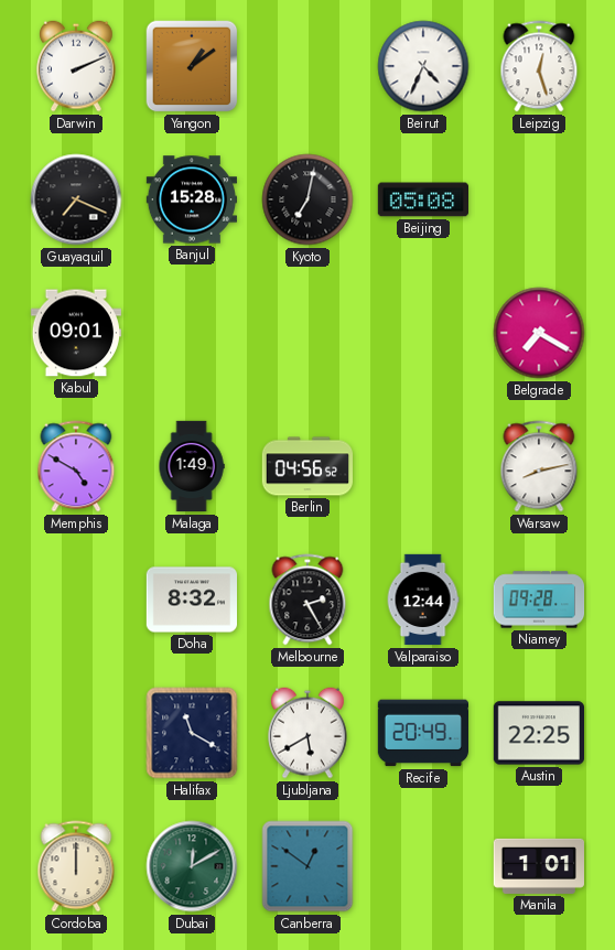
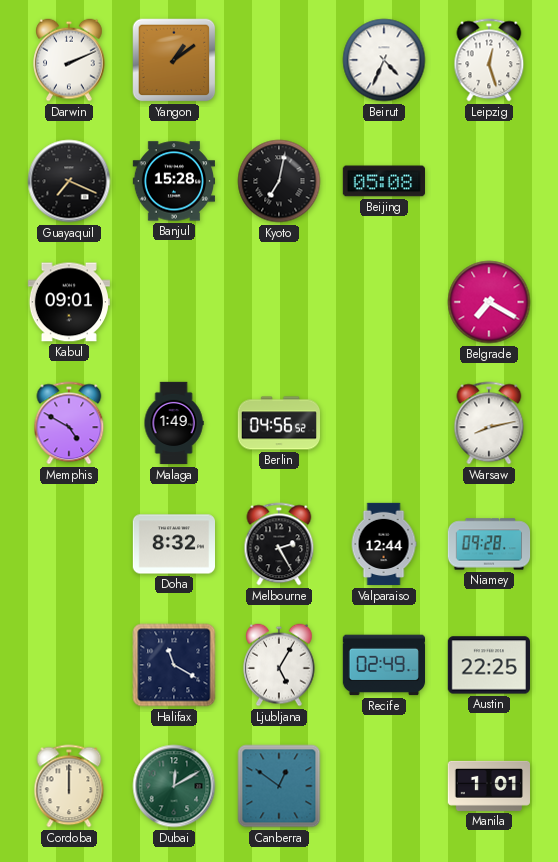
Ljubljana: 5:40 -> 5:05 (279, 665)
Recife: 20:49 -> 02:49 (383, 665)
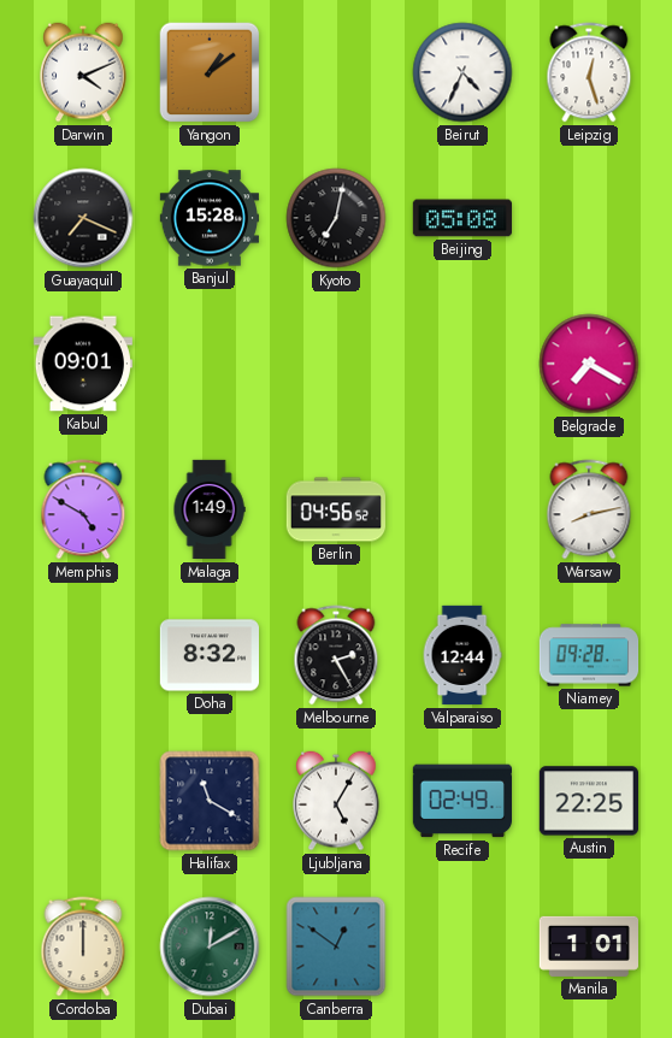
Darwin: 2:11 -> 4:11 (83, 72)
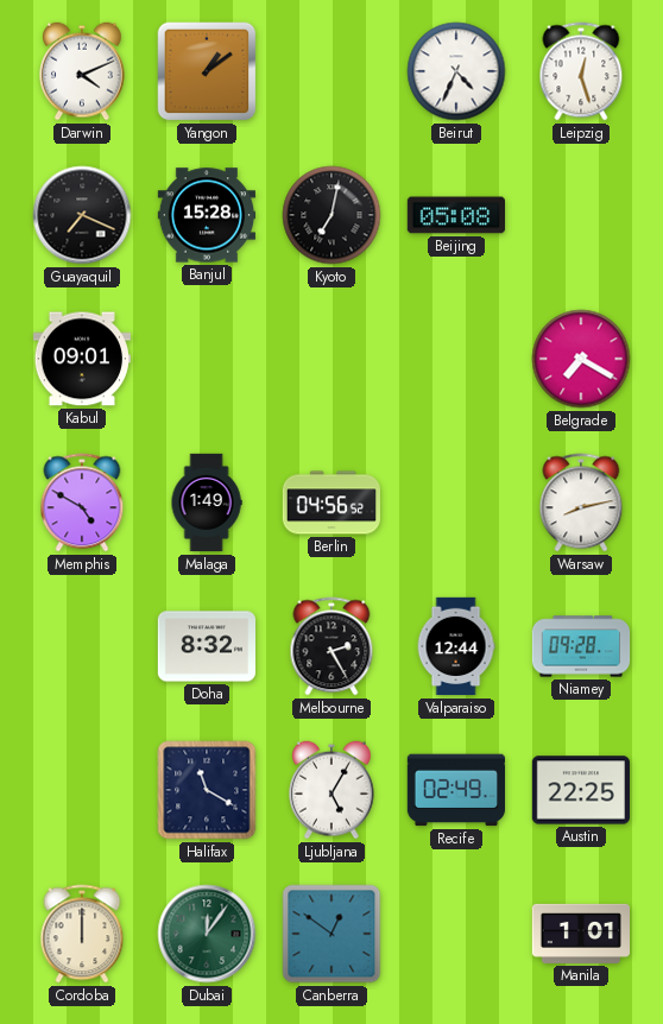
Dubai: 12:10 -> 12:06 (207, 934)
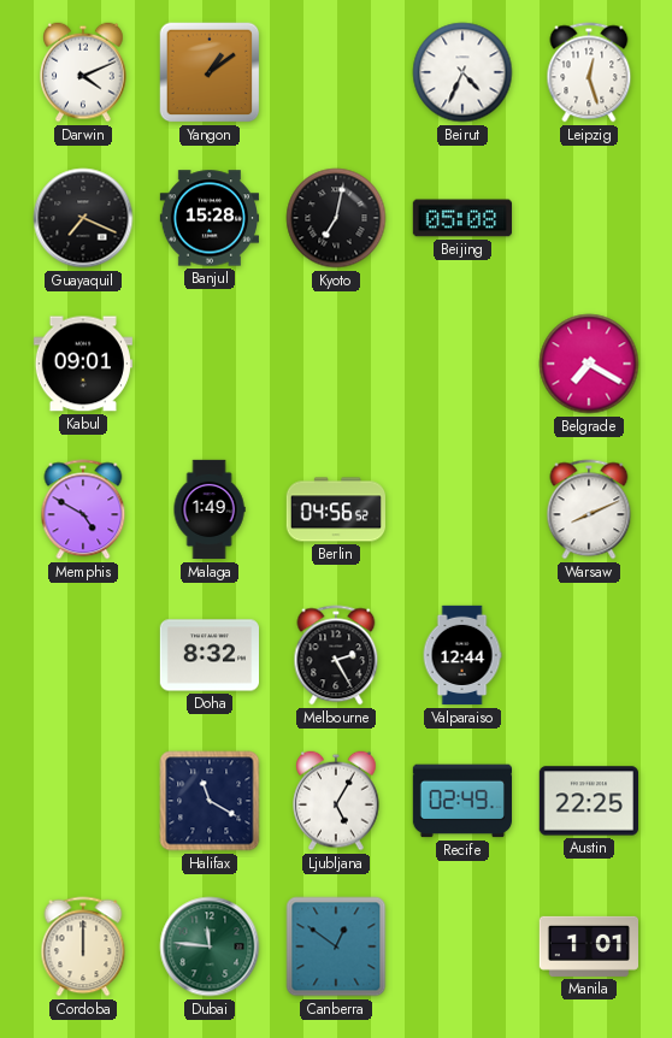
Warsaw: 8:13 -> 8:11 (589, 509)
Niamey: 09:28 -> none (581, 646)
Dubai: 12:06 -> 11:46 (210, 946)
